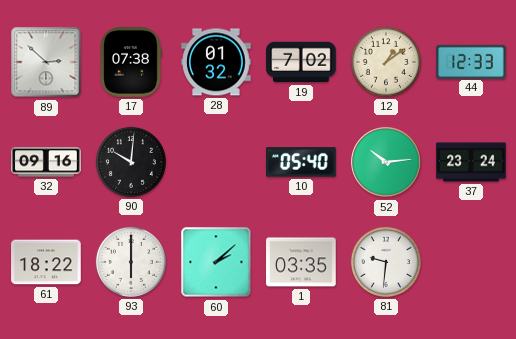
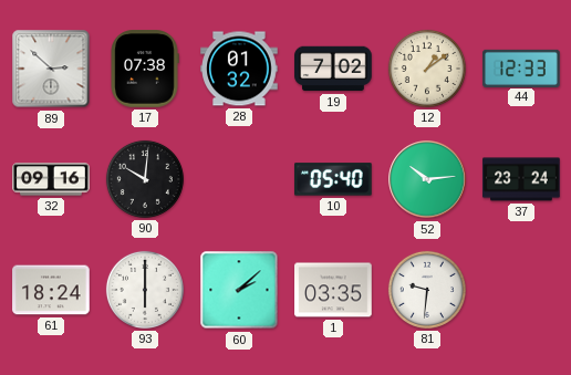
61: 18:22 -> 18:24 (51, 290)
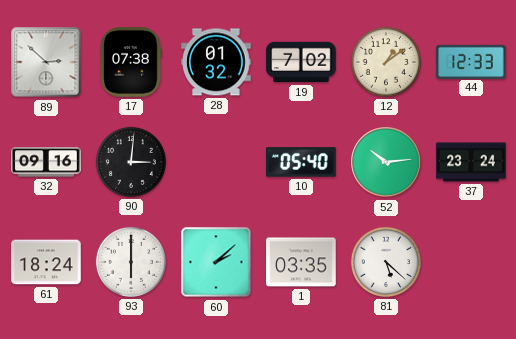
90: 10:01 -> 3:01 (131, 162)
81: 9:31 -> 5:22 (386, 262)
